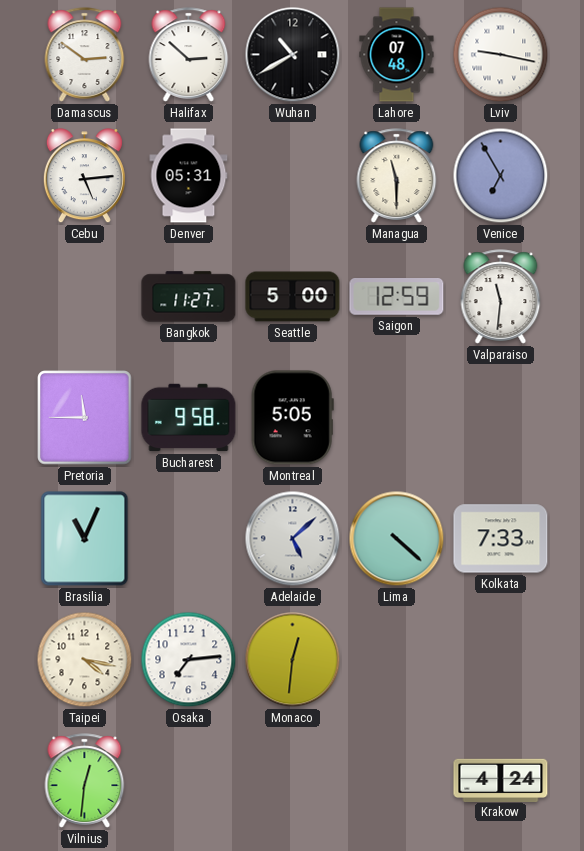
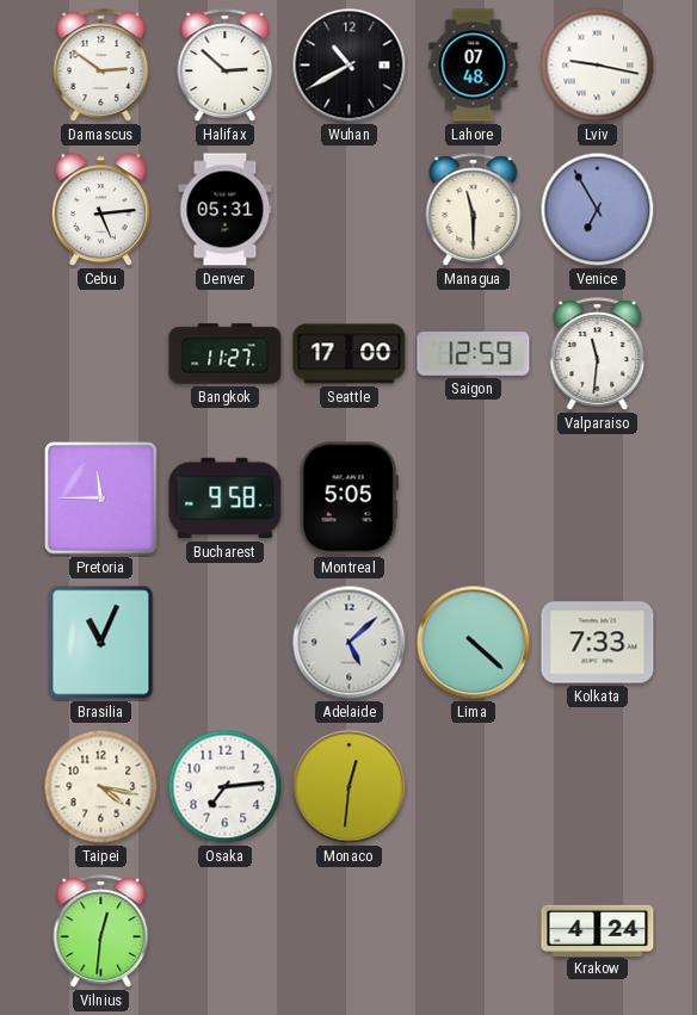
Seattle: 5:00 -> 17:00 (350, 354)
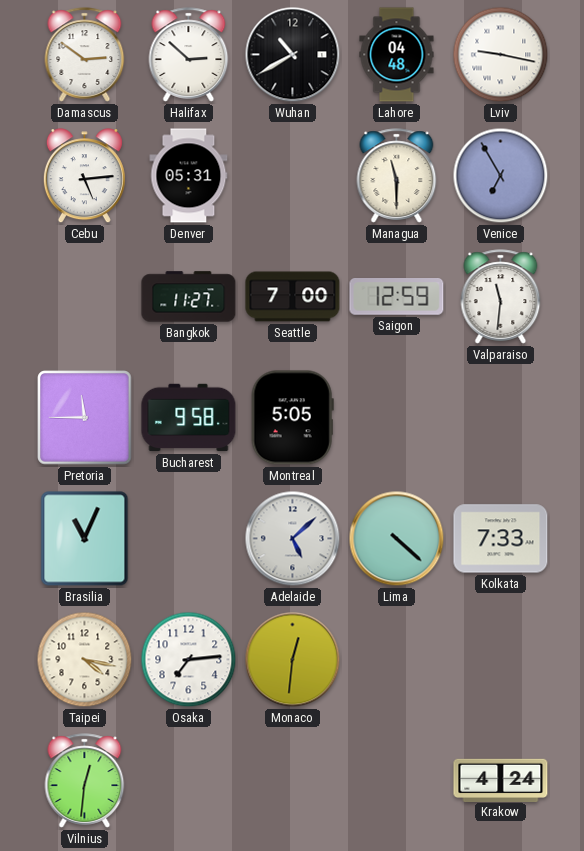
Lahore: 07:48 -> 04:48 (397, 55)
Seattle: 17:00 -> 7:00 (293, 297)
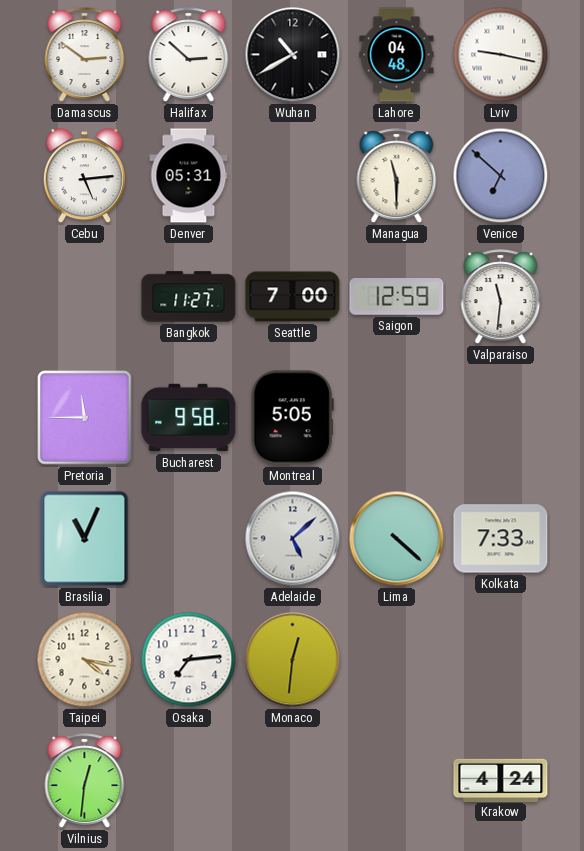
Venice: 6:55 -> 6:52 (501, 176)
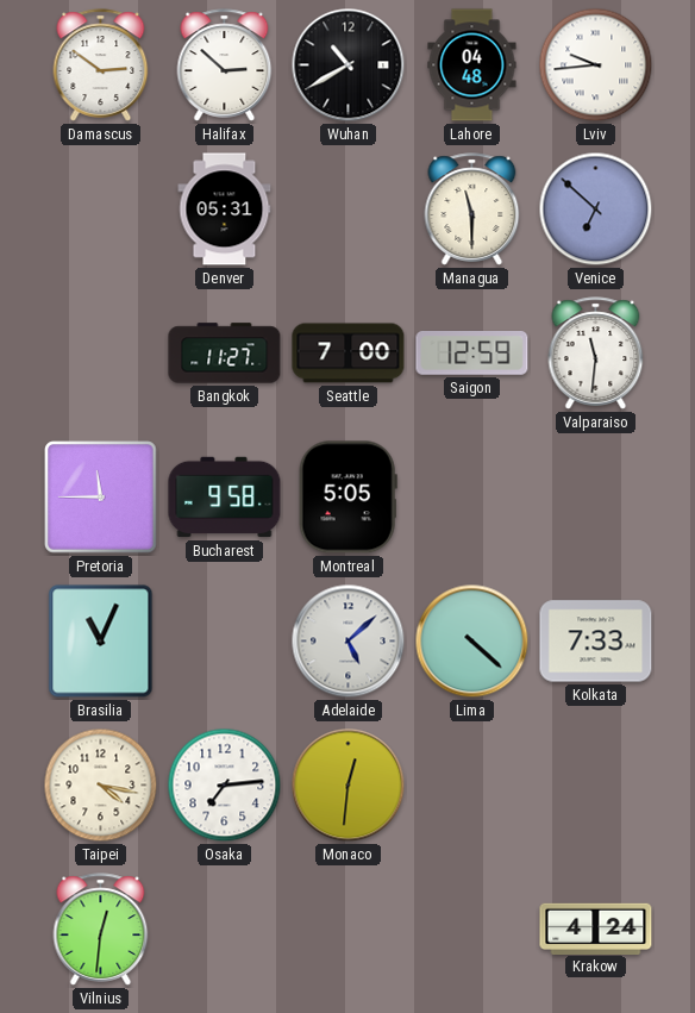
Lviv: 9:17 -> 9:44 (596, 65)
Cebu: 5:14 -> none (84, 176)
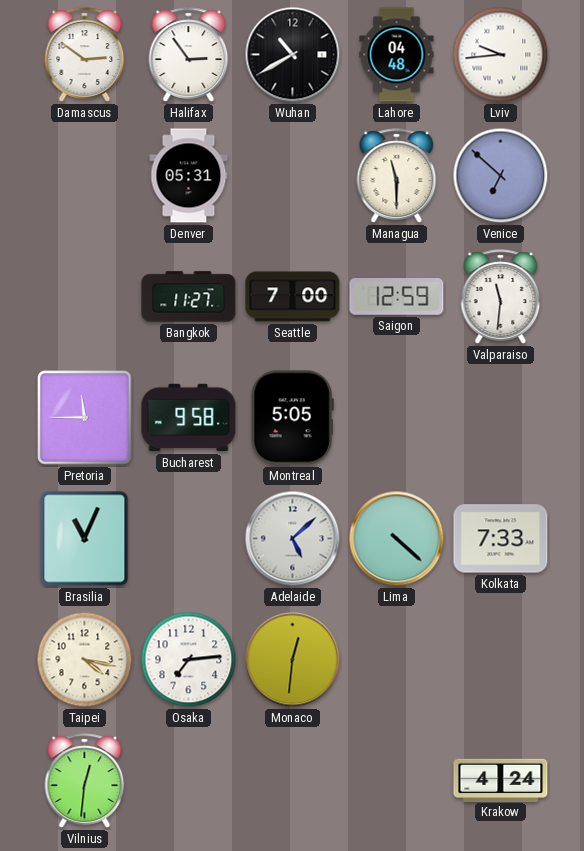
Halifax: 2:52 -> 2:54 (189, 55)
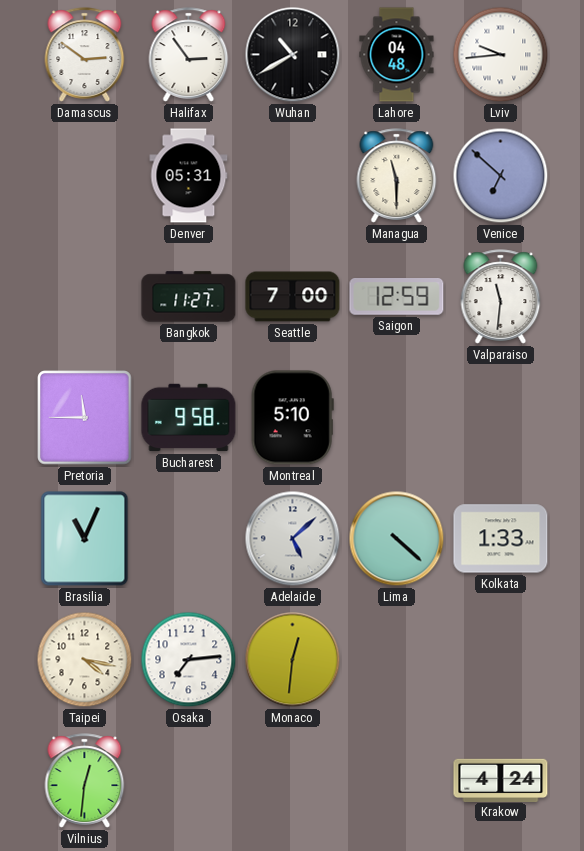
Montreal: 5:05 -> 5:10 (292, 418)
Kolkata: 7:33 -> 1:33 (501, 539)
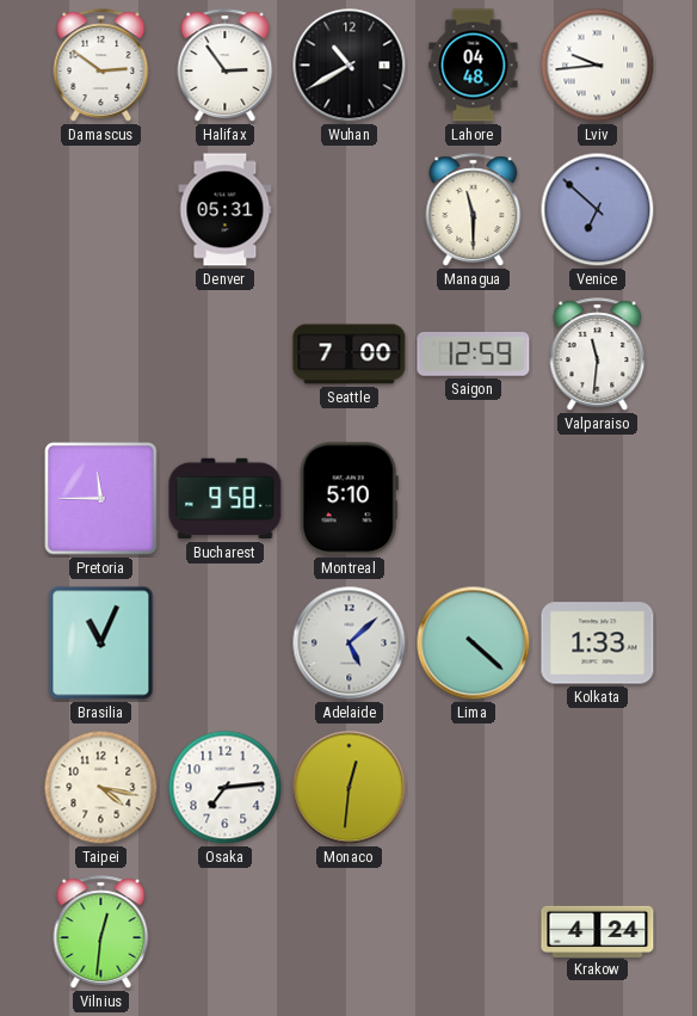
Bangkok: 11:27 -> none (189, 297)
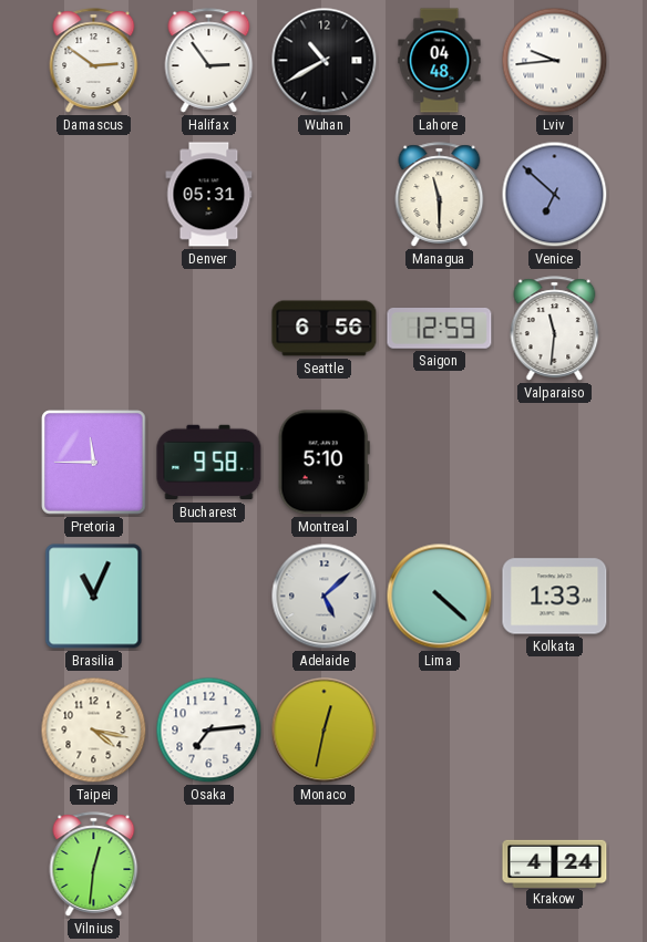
Seattle: 7:00 -> 6:56 (325, 329)
Monaco: 12:31 -> 12:32 (325, 731)
